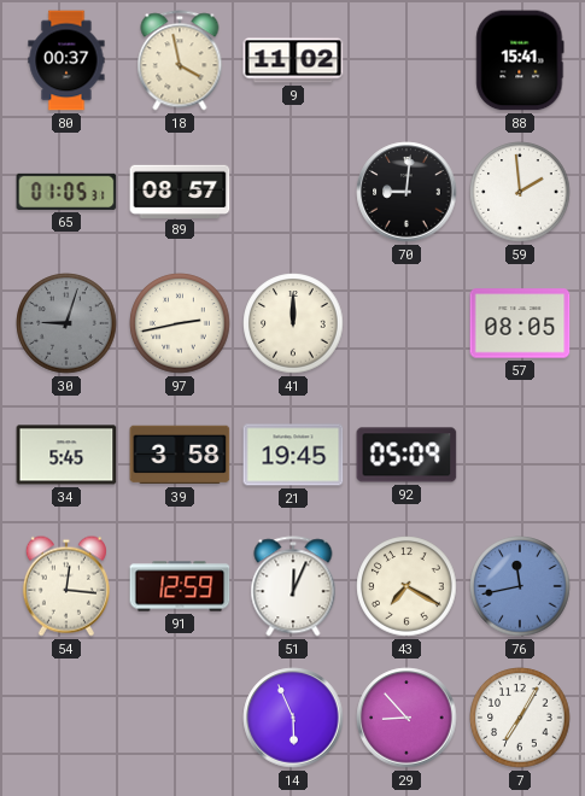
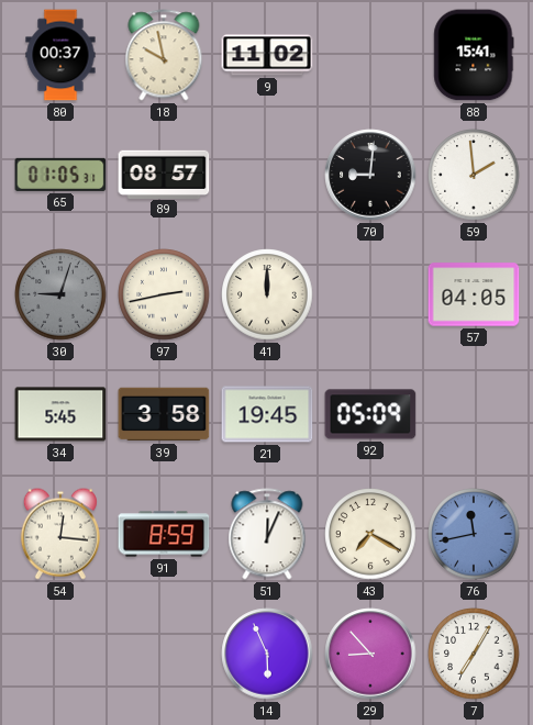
18: 3:58 -> 9:58 (164, 55)
57: 08:05 -> 04:05 (474, 294)
91: 12:59 -> 8:59 (164, 534)
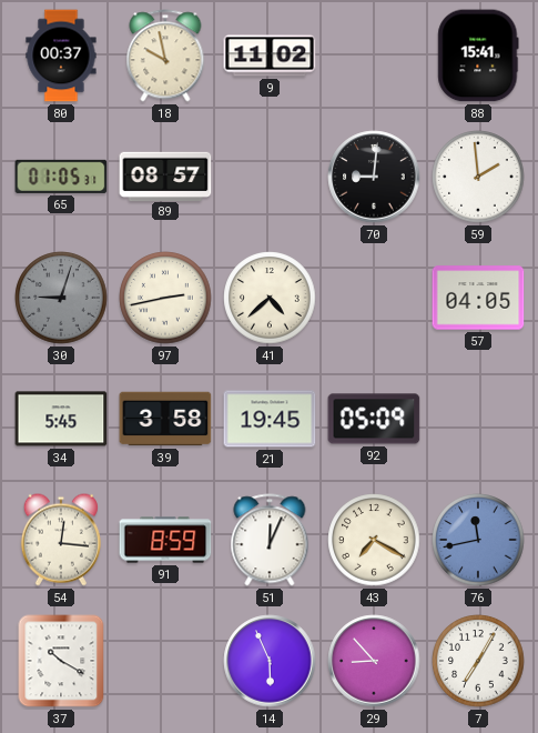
41: 12:00 -> 4:38 (270, 298)
37: none -> 10:20 (61, 661)
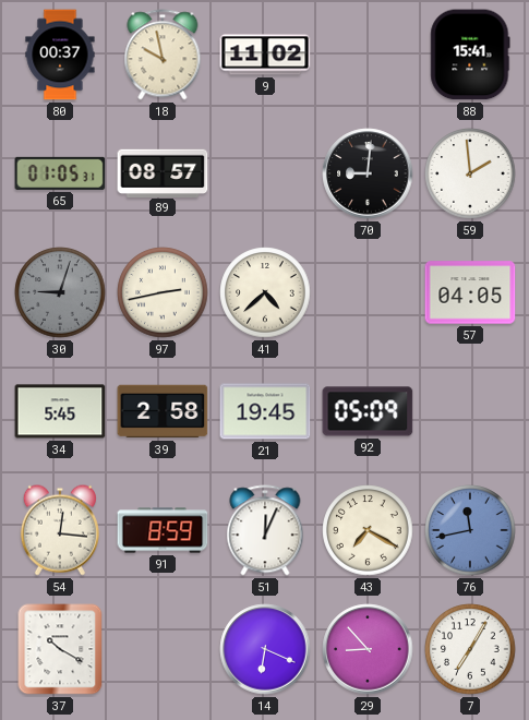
39: 3:58 -> 2:58 (163, 411)
14: 5:56 -> 6:19 (265, 649)
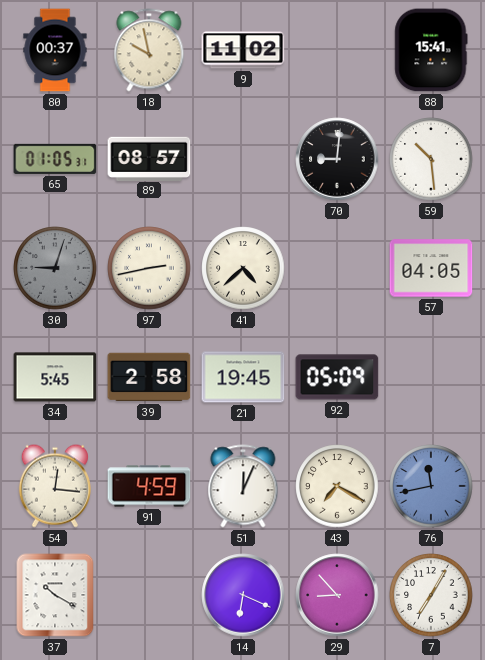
59: 1:59 -> 10:29 (431, 159)
91: 8:59 -> 4:59 (149, 486)
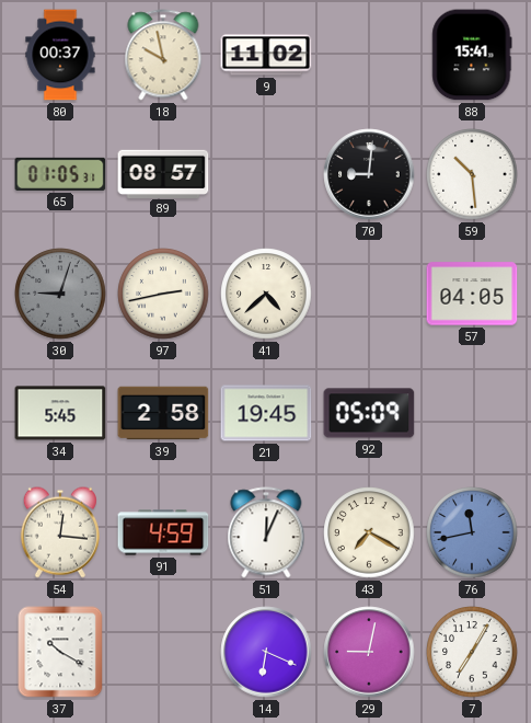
29: 8:53 -> 9:02 (369, 652)
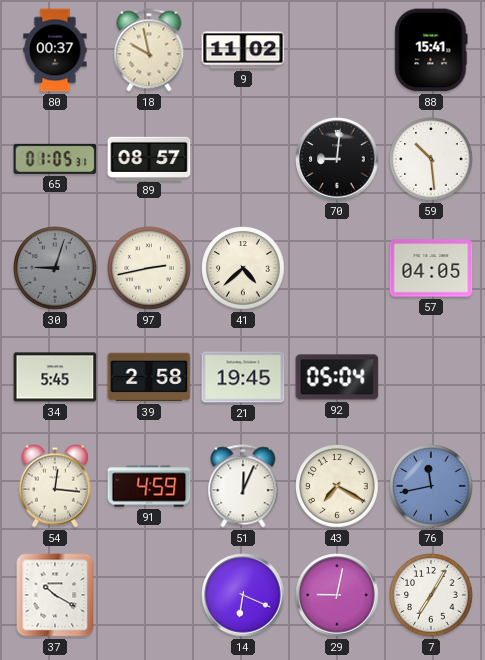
92: 05:09 -> 05:04 (337, 377)
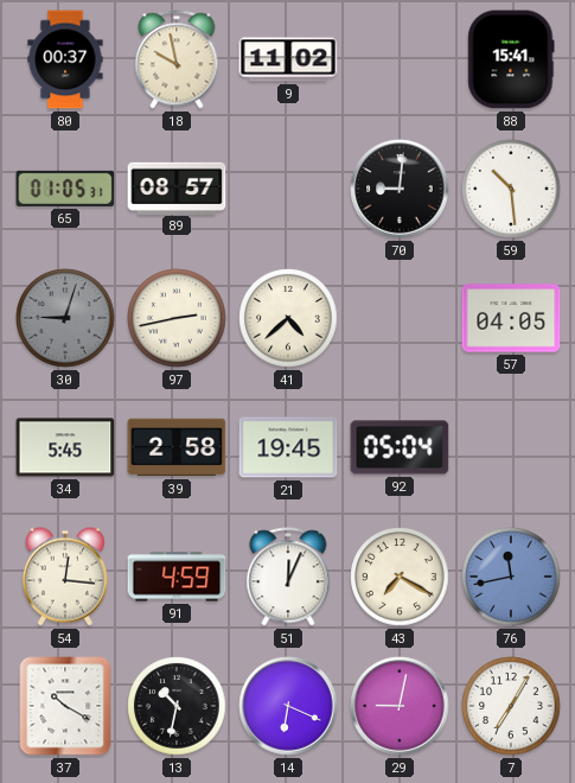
13: none -> 10:32 (177, 706)
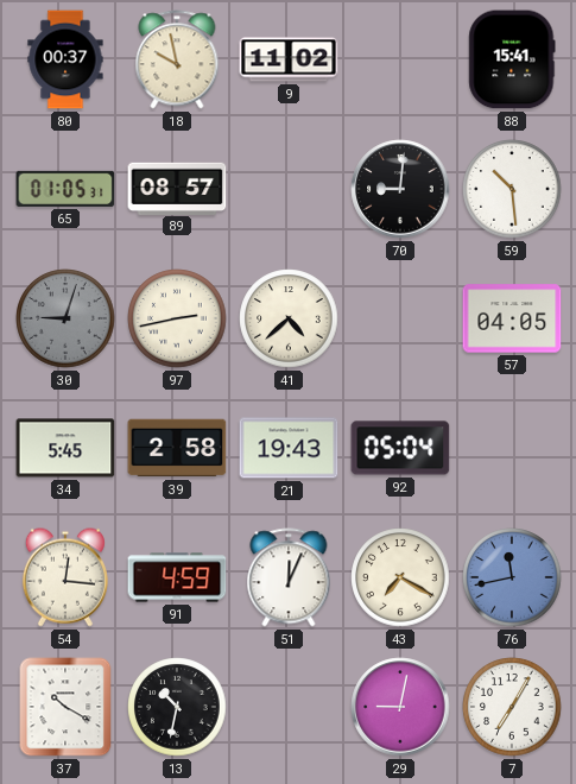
21: 19:45 -> 19:43 (289, 448)
14: 6:19 -> none (288, 706)
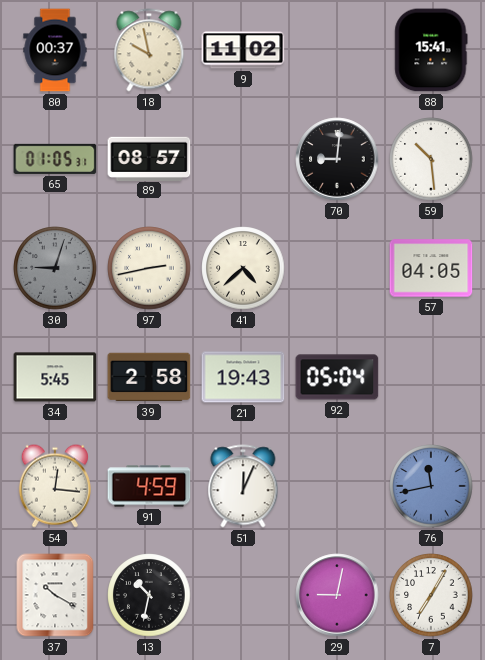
43: 7:20 -> none (400, 577)
